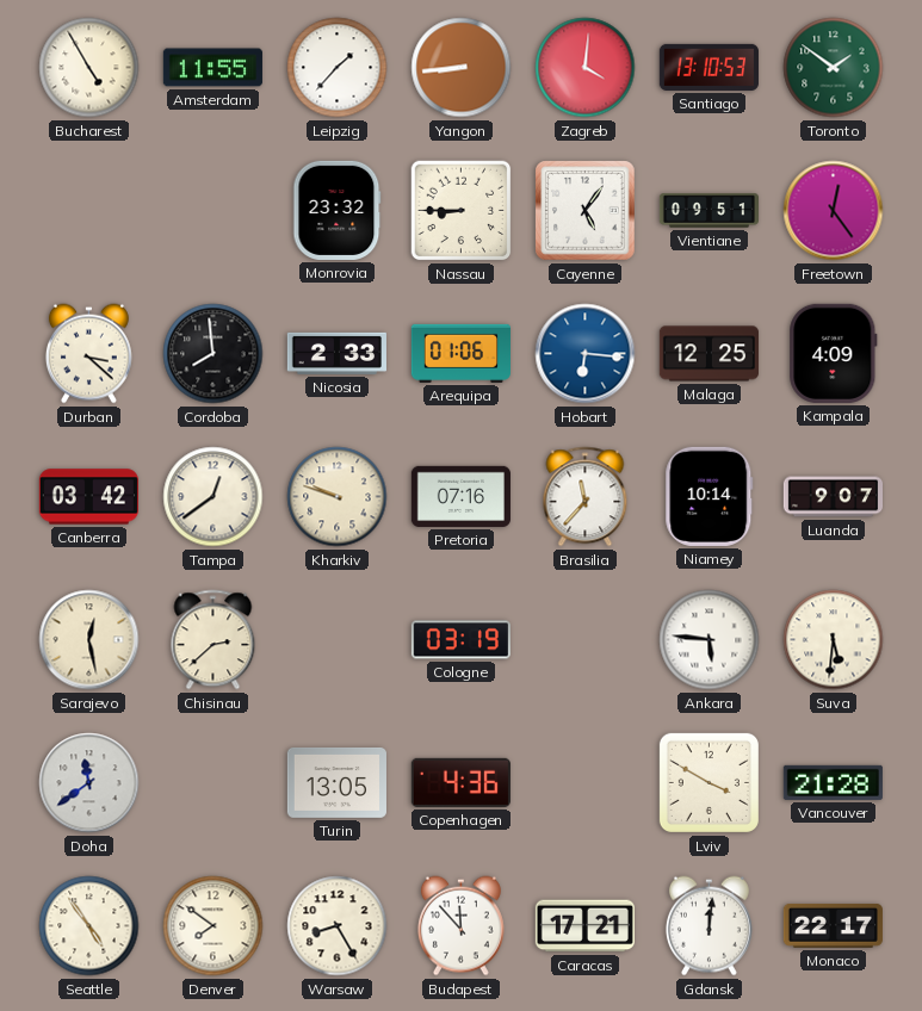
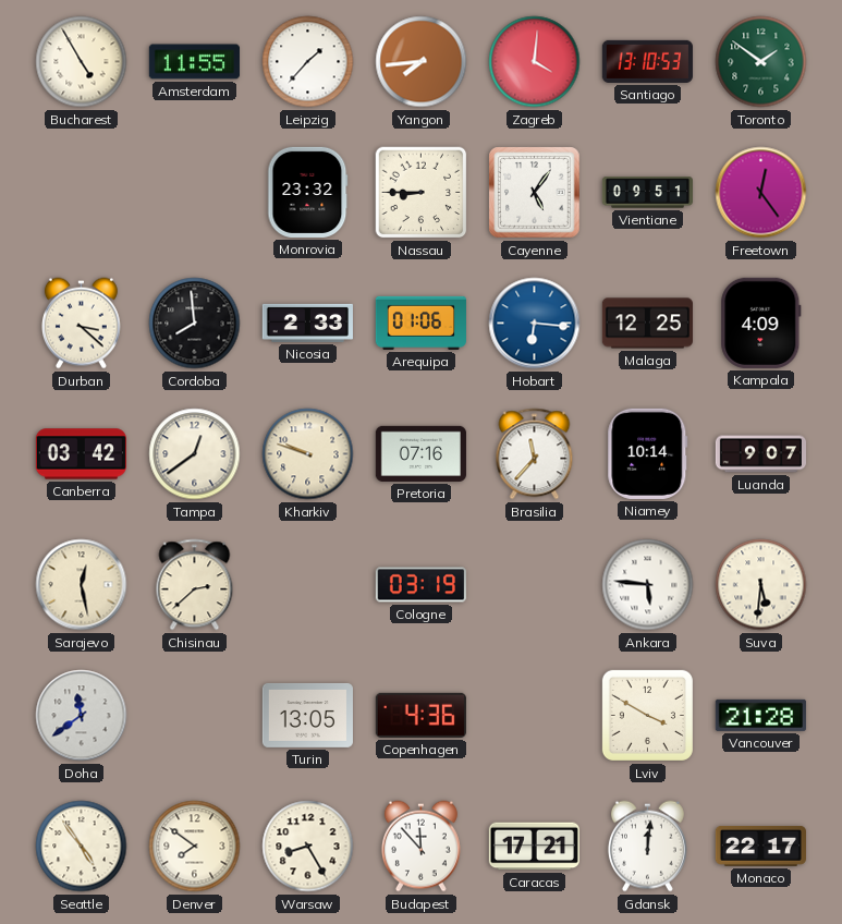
Yangon: 8:44 -> 7:44 (422, 62)
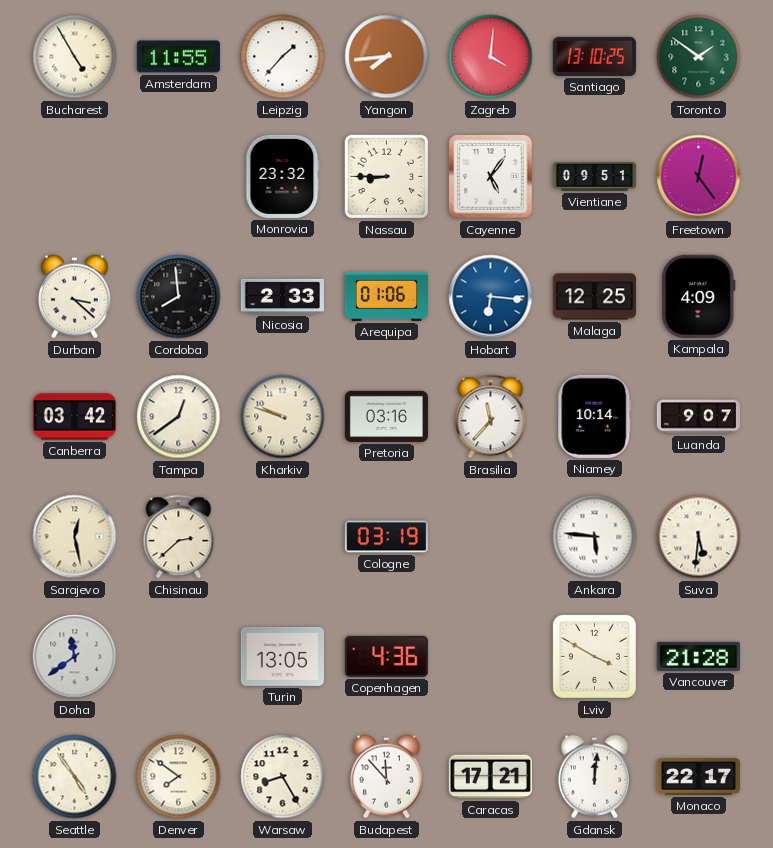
Santiago: 13:10:53 -> 13:10:25 (594, 56)
Pretoria: 07:16 -> 03:16 (386, 416)
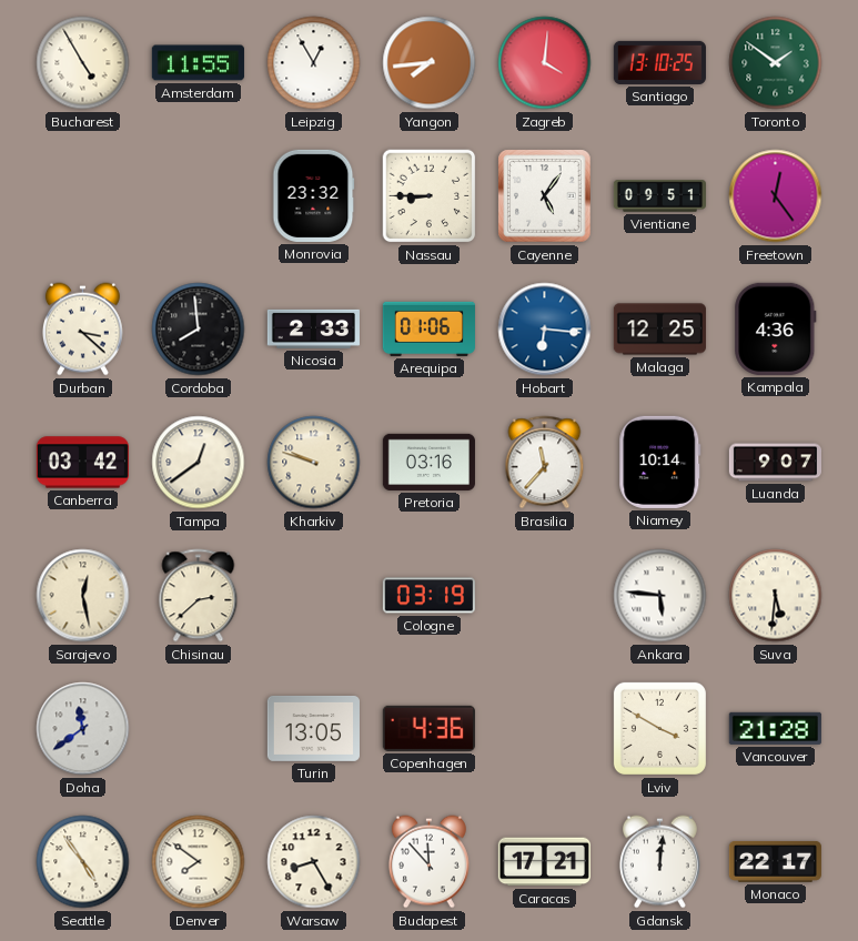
Leipzig: 1:37 -> 12:55 (314, 63)
Kampala: 4:09 -> 4:36 (776, 328)
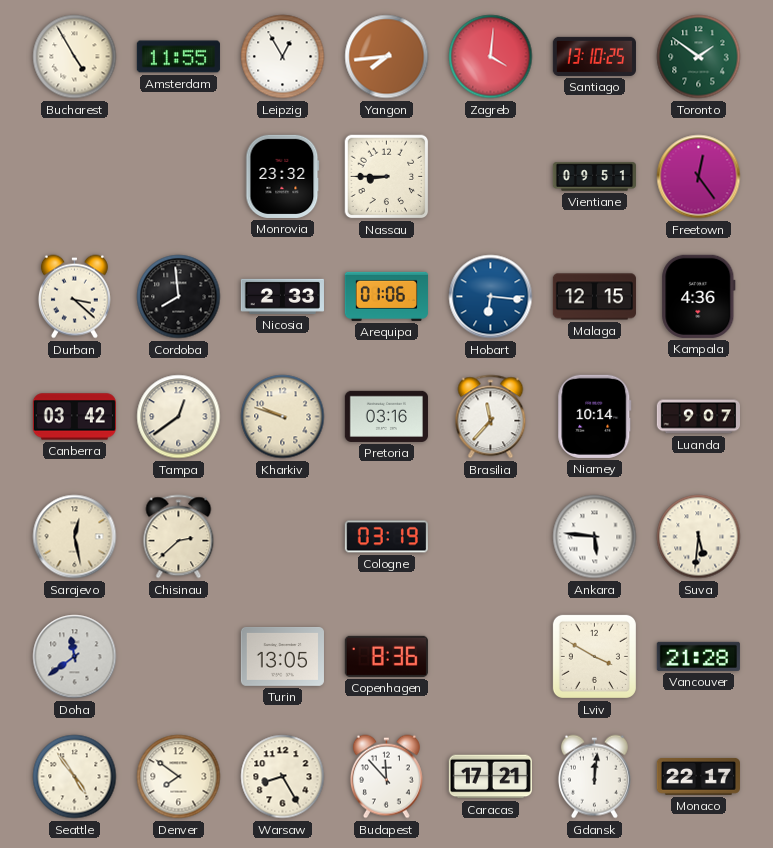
Cayenne: 5:06 -> none (545, 196)
Malaga: 12:25 -> 12:15 (594, 297)
Copenhagen: 4:36 -> 8:36 (386, 656)
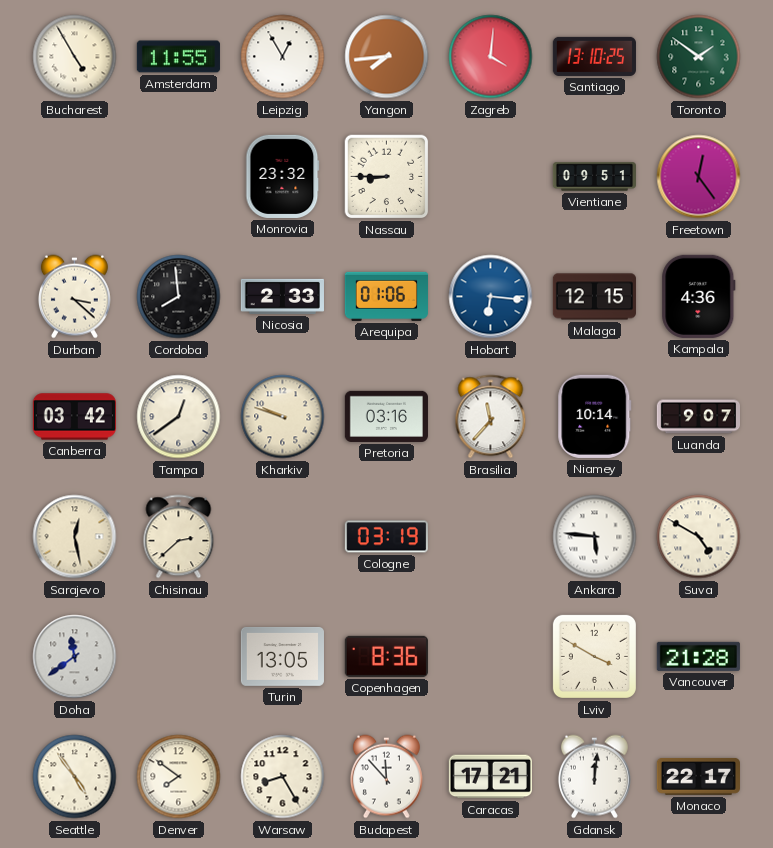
Suva: 5:31 -> 4:50 (699, 537)
